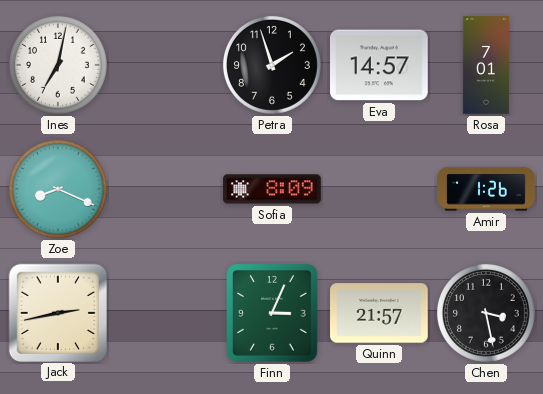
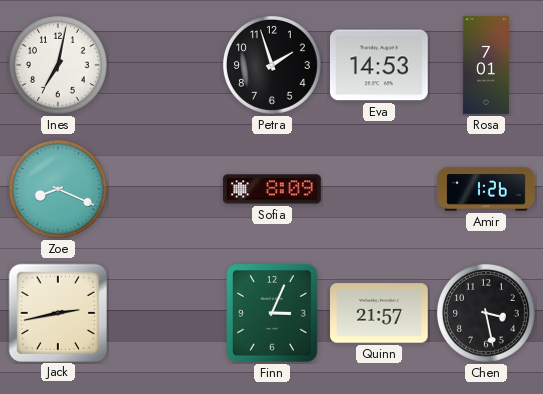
Eva: 14:57 -> 14:53 (380, 65)
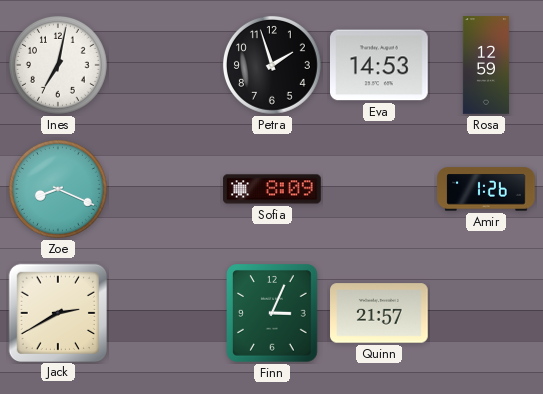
Rosa: 7:01 -> 12:59 (486, 65)
Jack: 2:43 -> 2:40 (57, 312)
Chen: 3:28 -> none (486, 313)
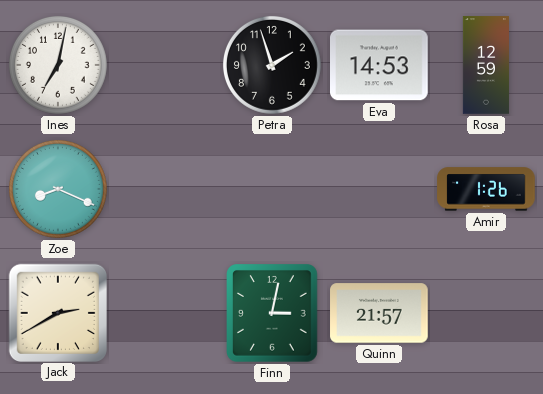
Sofia: 8:09 -> none (272, 189)
Finn: 3:04 -> 3:02 (273, 314)
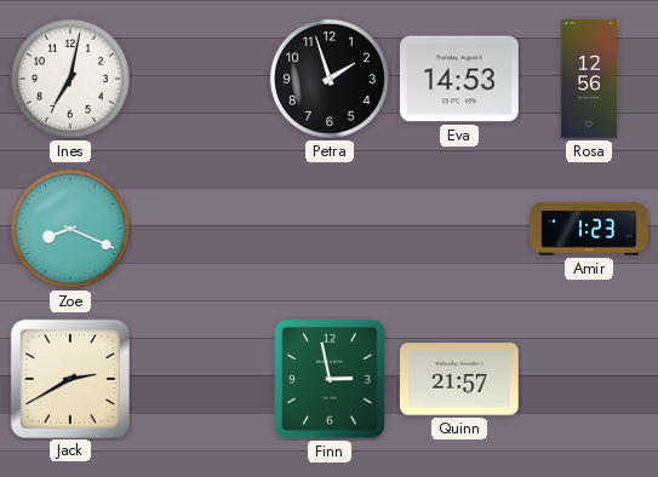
Rosa: 12:59 -> 12:56 (589, 79)
Amir: 1:26 -> 1:23 (589, 229)
Finn: 3:02 -> 2:58 (331, 380)
